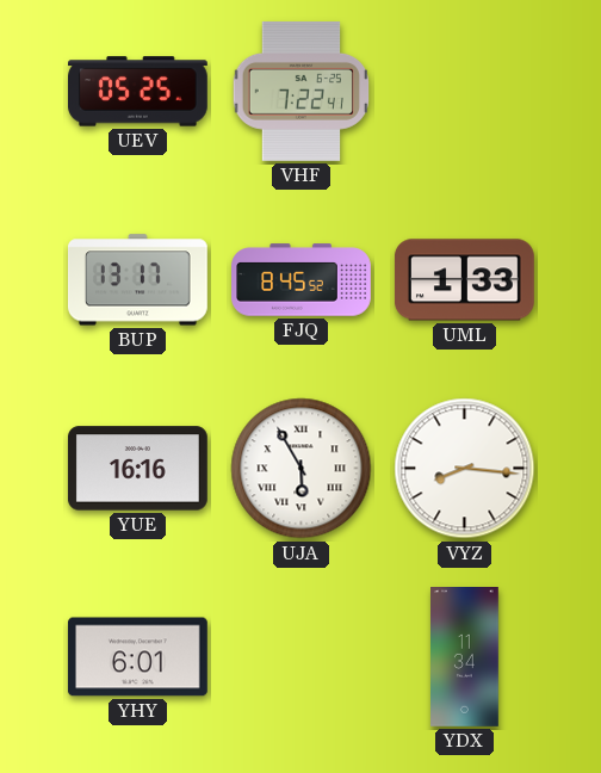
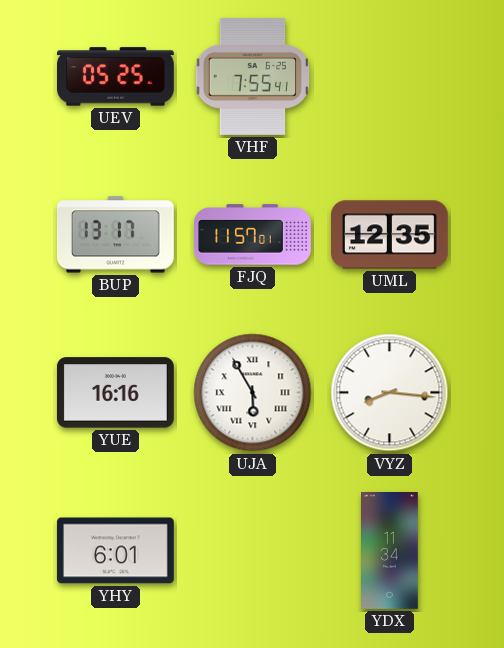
VHF: 7:22 -> 7:55 (253, 76)
FJQ: 8:45 -> 11:57 (253, 235)
UML: 1:33 -> 12:35 (389, 235)
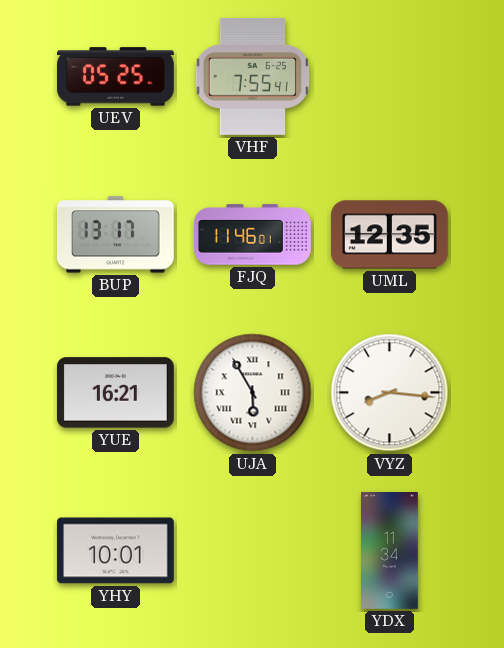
FJQ: 11:57 -> 11:46 (253, 235)
YUE: 16:16 -> 16:21 (115, 393)
YHY: 6:01 -> 10:01 (115, 551)
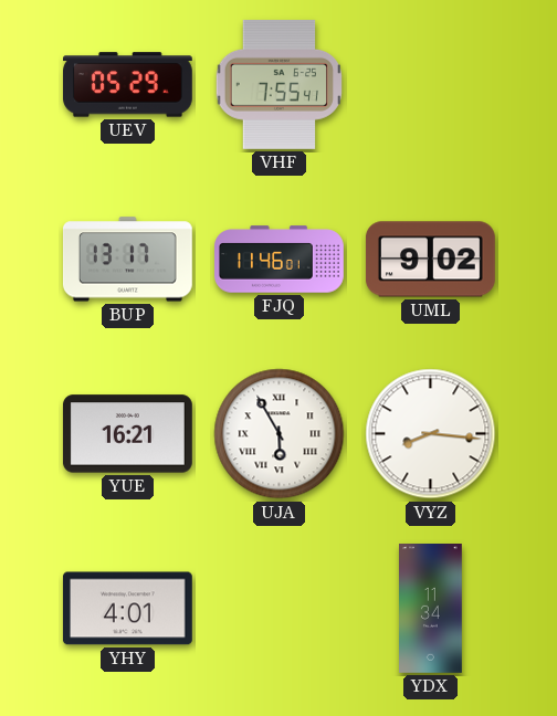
UEV: 05:25 -> 05:29 (128, 85)
UML: 12:35 -> 9:02 (430, 260)
YHY: 10:01 -> 4:01 (127, 609)
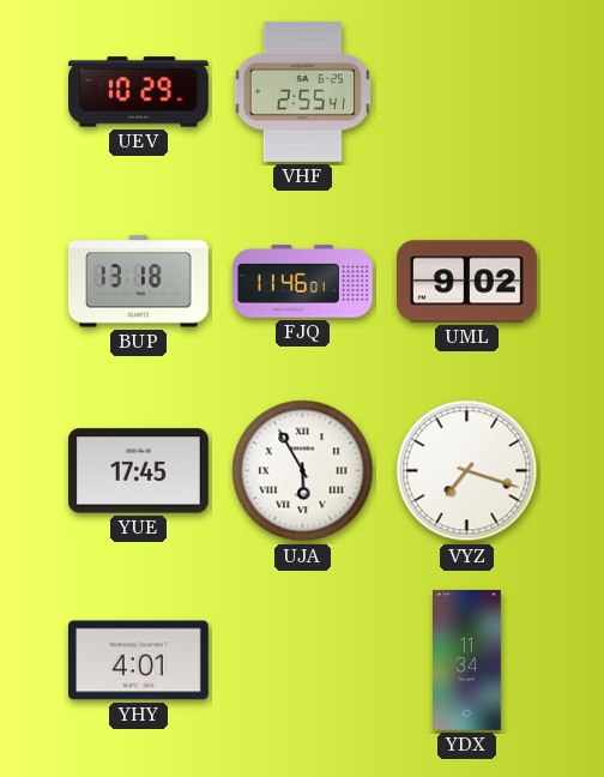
UEV: 05:29 -> 10:29 (139, 92)
VHF: 7:55 -> 2:55 (303, 91)
BUP: 13:17 -> 13:18 (138, 282)
YUE: 16:21 -> 17:45 (138, 471)
VYZ: 8:16 -> 7:18 (467, 471)
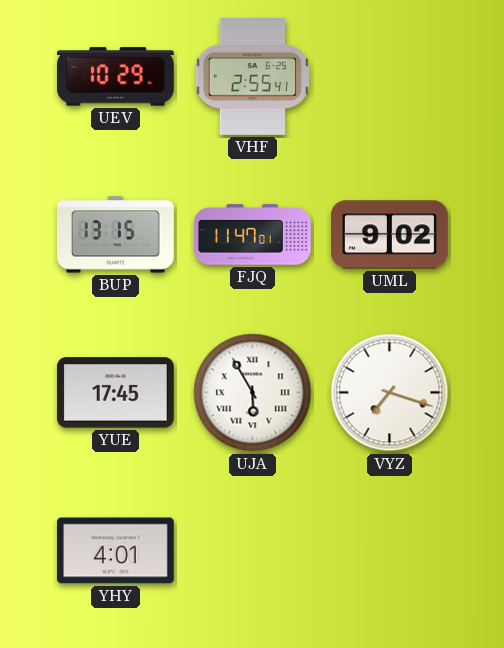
BUP: 13:18 -> 13:15 (115, 235)
FJQ: 11:46 -> 11:47 (253, 235)
YDX: 11:34 -> none (467, 661)
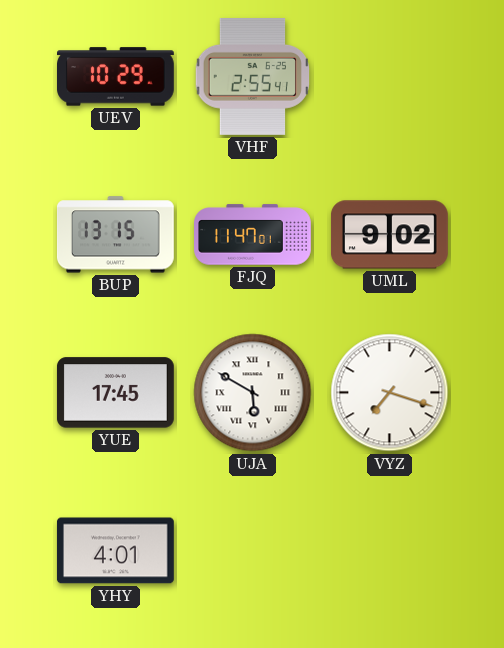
UJA: 5:55 -> 5:50 (253, 393)
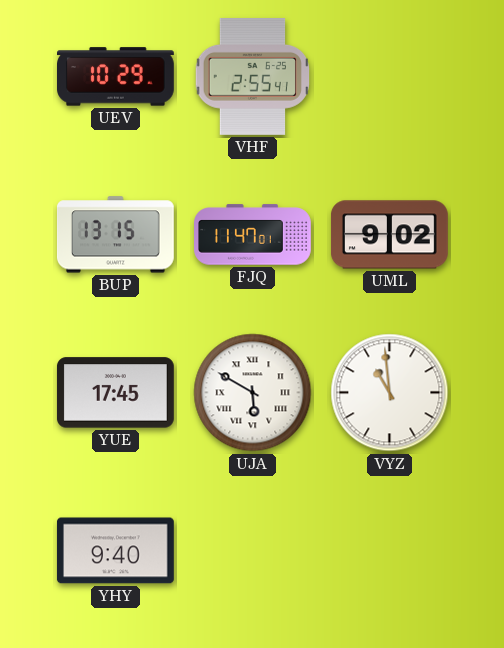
VYZ: 7:18 -> 10:59 (390, 393)
YHY: 4:01 -> 9:40 (115, 551)
